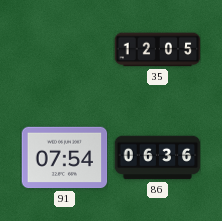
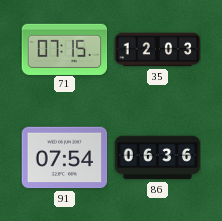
71: none -> 07:15 (64, 49)
35: 12:05 -> 12:03 (157, 50)
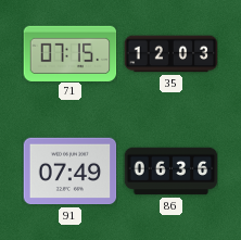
91: 07:54 -> 07:49 (69, 172)
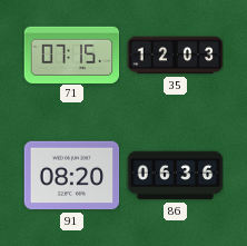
91: 07:49 -> 08:20 (71, 176)
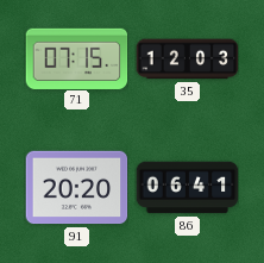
91: 08:20 -> 20:20 (76, 188)
86: 06:36 -> 06:41 (187, 188)
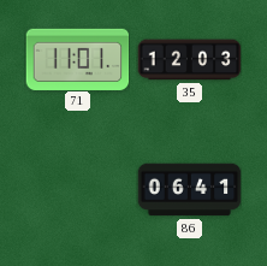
71: 07:15 -> 11:01 (77, 59)
91: 20:20 -> none (76, 188)
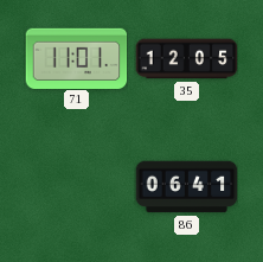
35: 12:03 -> 12:05 (186, 59)
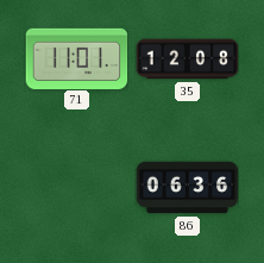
35: 12:05 -> 12:08 (187, 60)
86: 06:41 -> 06:36 (187, 188)
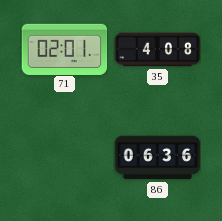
71: 11:01 -> 02:01 (64, 49)
35: 12:08 -> 4:08 (157, 50)
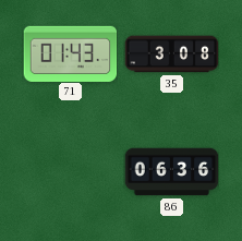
71: 02:01 -> 01:43 (70, 53)
35: 4:08 -> 3:08 (171, 55)
